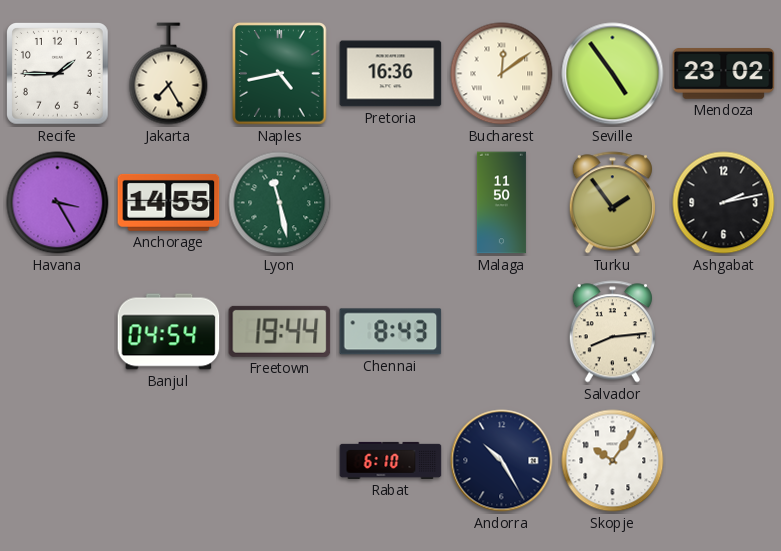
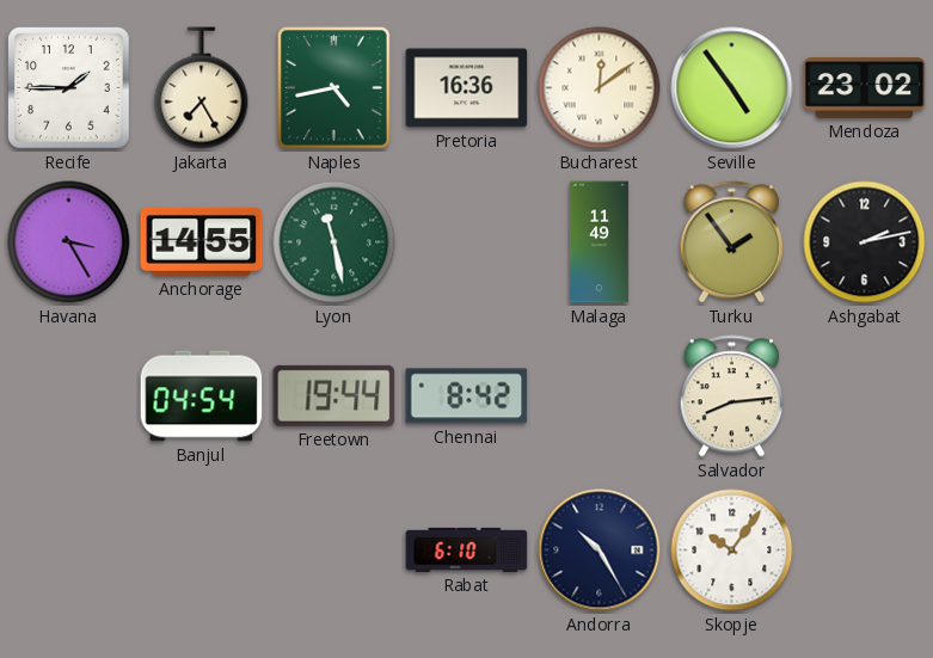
Malaga: 11:50 -> 11:49 (599, 242)
Chennai: 8:43 -> 8:42 (467, 396)
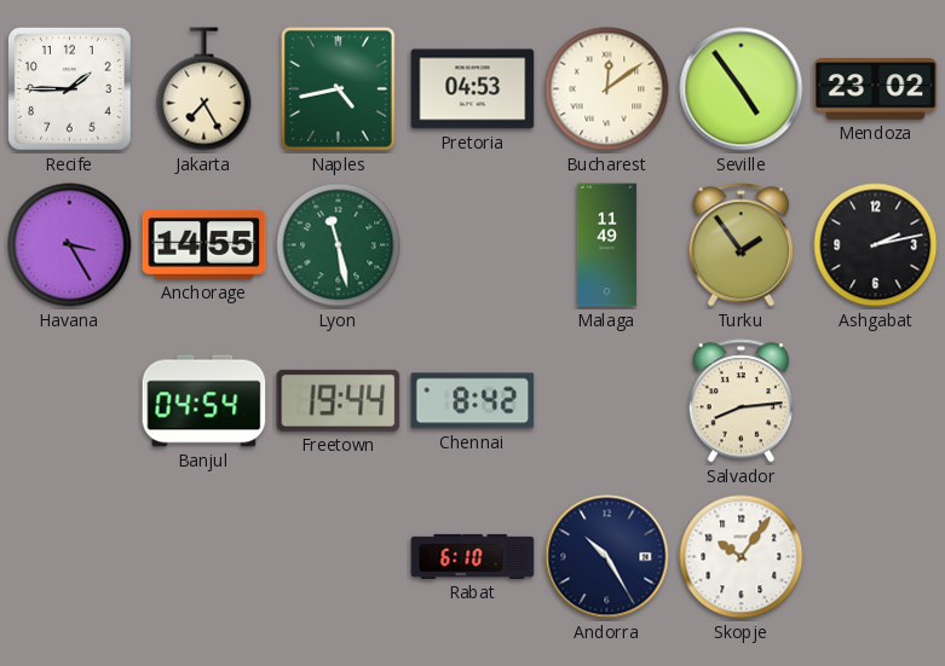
Pretoria: 16:36 -> 04:53 (473, 89)
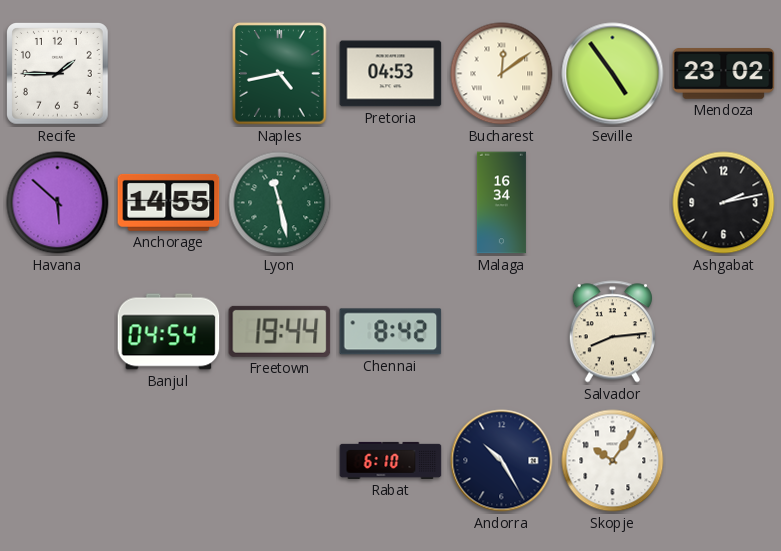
Jakarta: 7:25 -> none (204, 89)
Havana: 3:25 -> 5:52 (58, 203)
Malaga: 11:49 -> 16:34 (501, 203)
Turku: 1:54 -> none (741, 245)
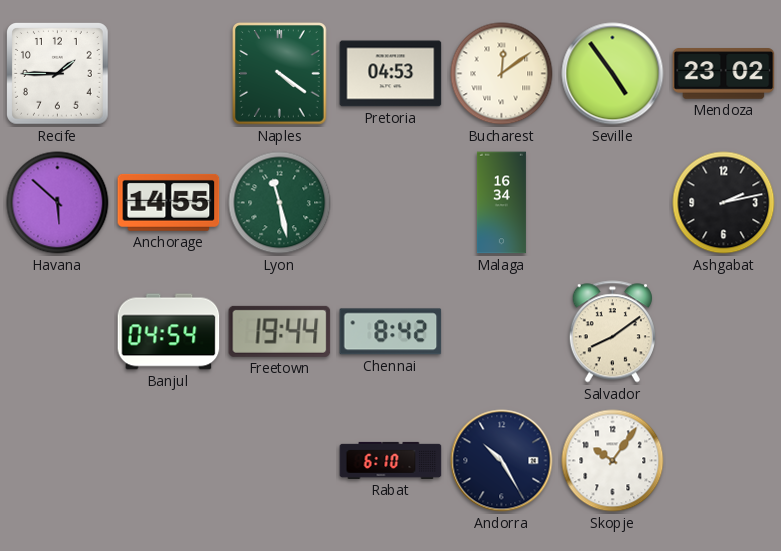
Naples: 4:43 -> 4:21 (280, 74)
Salvador: 8:14 -> 8:09 (612, 332)
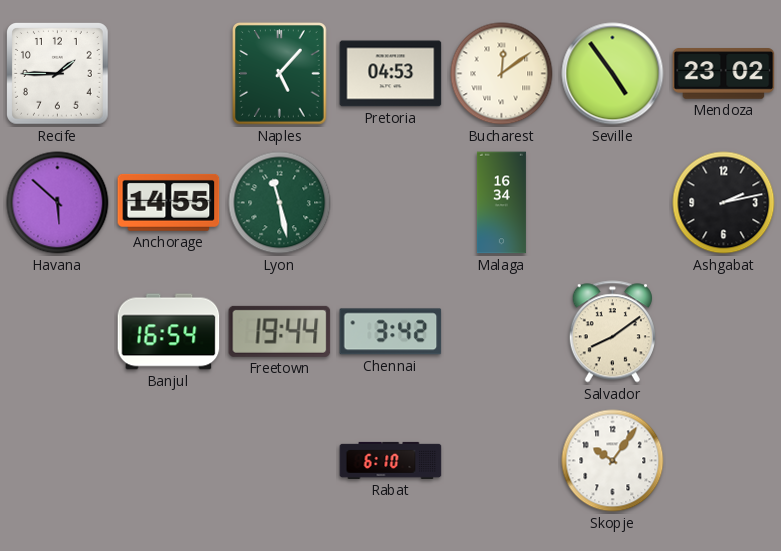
Naples: 4:21 -> 5:07 (280, 74)
Banjul: 04:54 -> 16:54 (169, 332)
Chennai: 8:42 -> 3:42 (391, 332)
Andorra: 10:25 -> none (502, 461)
